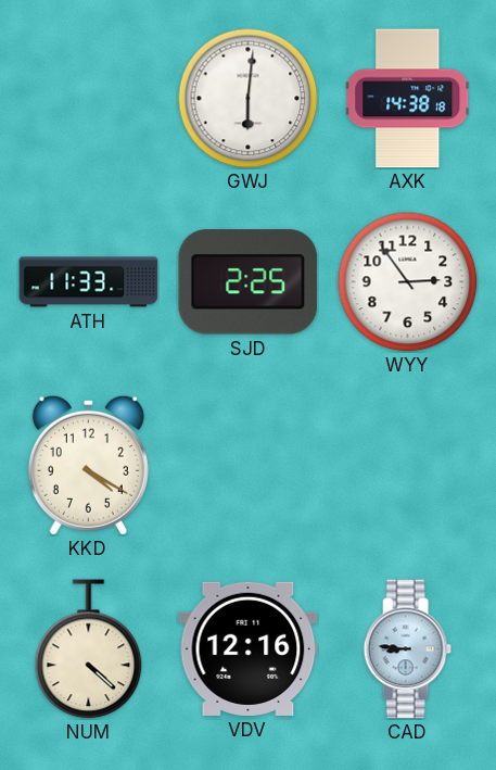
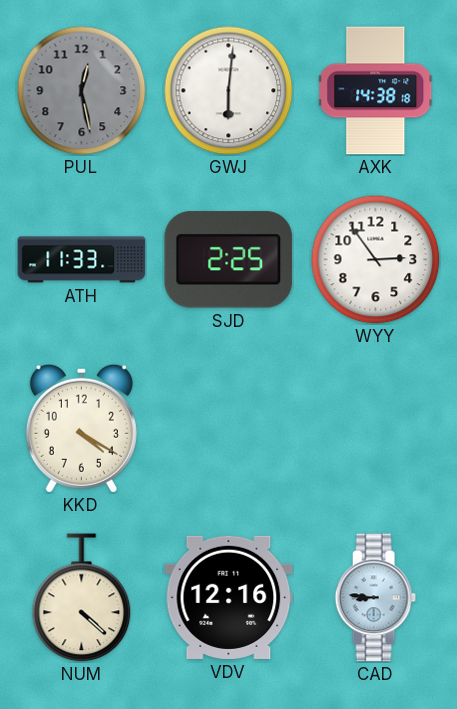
PUL: none -> 12:28 (81, 90)
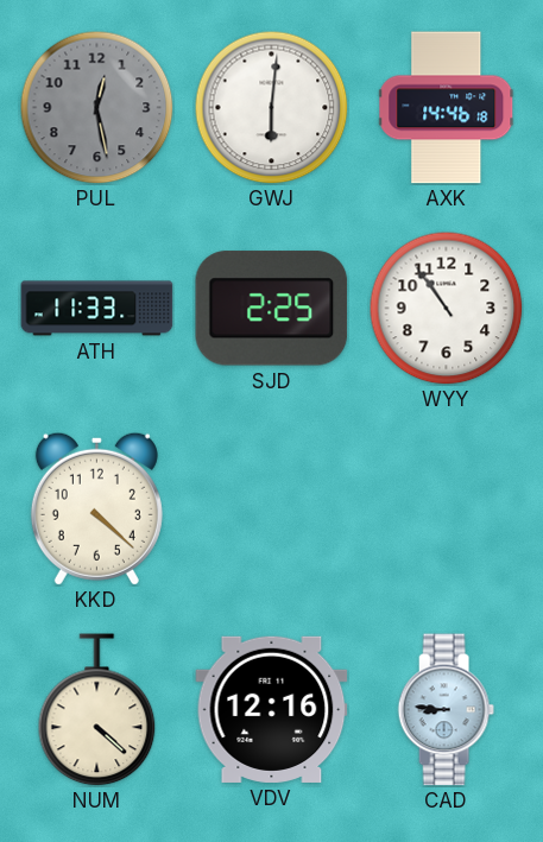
AXK: 14:38 -> 14:46 (447, 108)
WYY: 2:54 -> 10:54 (446, 308)
KKD: 4:20 -> 4:22 (96, 508)
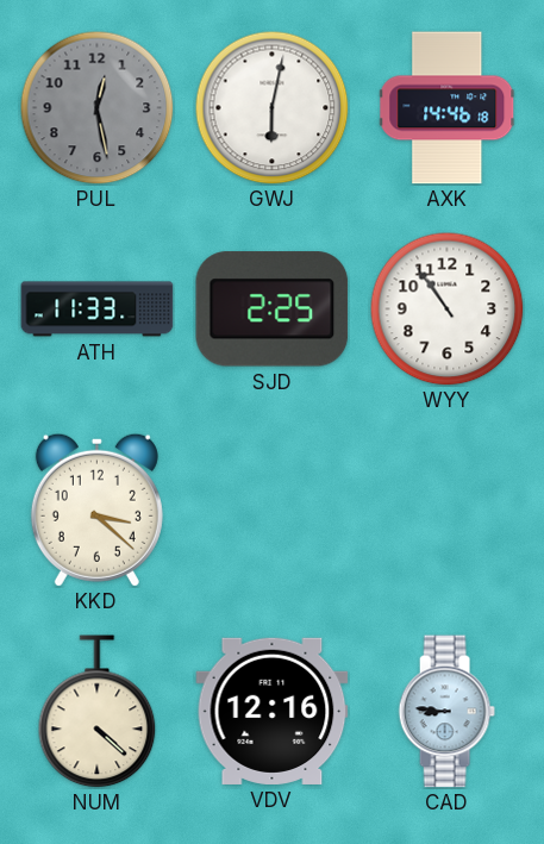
GWJ: 6:01 -> 6:02 (271, 107)
KKD: 4:22 -> 3:22 (96, 509)
